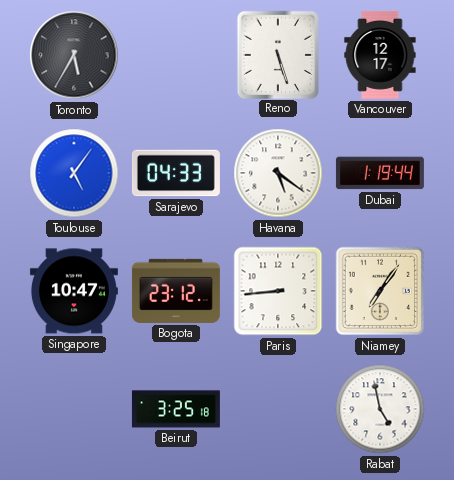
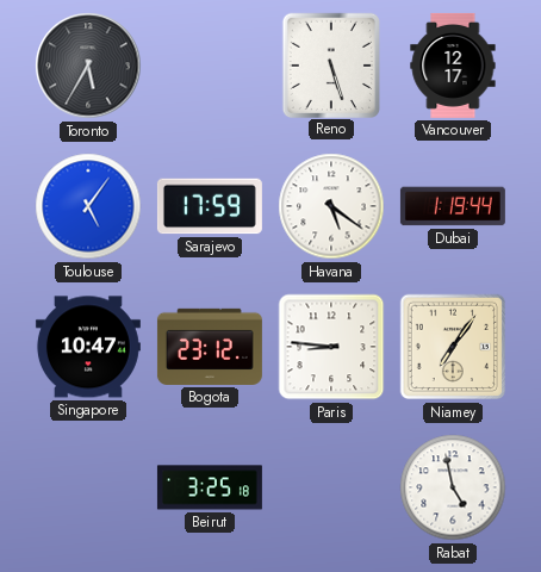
Sarajevo: 04:33 -> 17:59 (210, 206)
Paris: 8:44 -> 8:46 (331, 347)
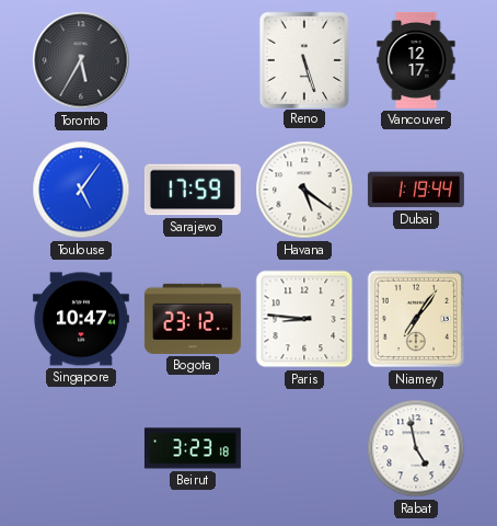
Beirut: 3:25 -> 3:23 (193, 448)
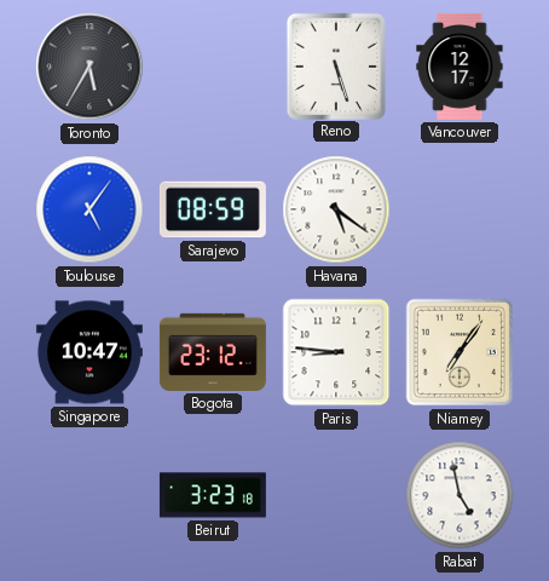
Sarajevo: 17:59 -> 08:59 (213, 209)
Dubai: 1:19 -> none (416, 190)
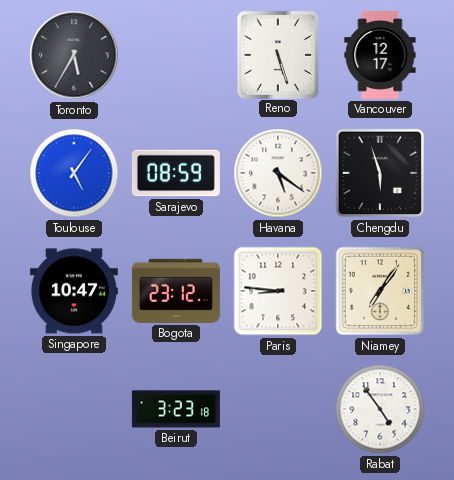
Chengdu: none -> 5:57 (380, 173)
Rabat: 4:58 -> 4:54 (380, 409)
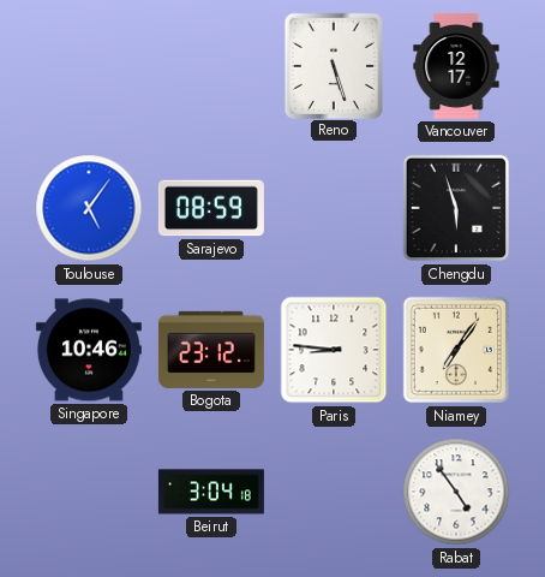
Toronto: 5:35 -> none (74, 55)
Havana: 5:21 -> none (278, 173)
Singapore: 10:47 -> 10:46 (89, 350)
Beirut: 3:23 -> 3:04 (211, 492)
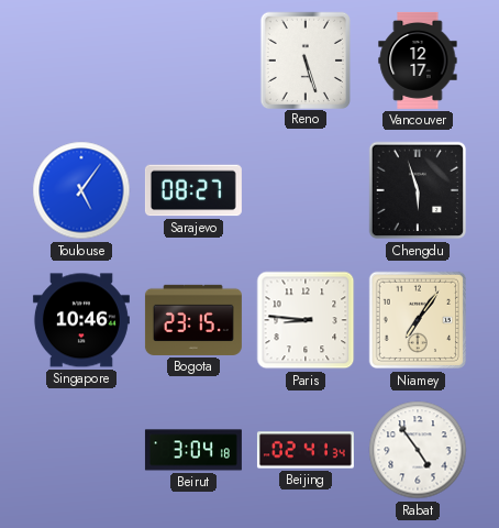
Sarajevo: 08:59 -> 08:27 (193, 190)
Bogota: 23:12 -> 23:15 (193, 320)
Beijing: none -> 02:41 (306, 450)
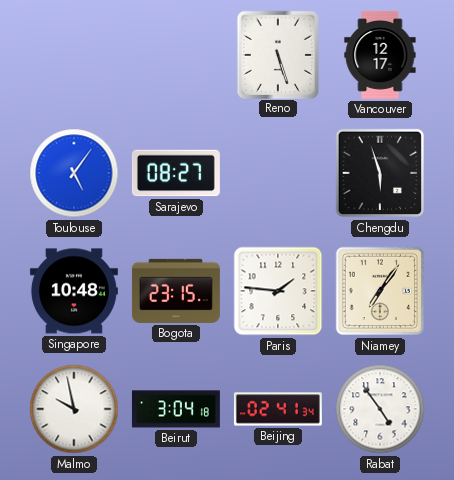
Singapore: 10:46 -> 10:48 (74, 291)
Paris: 8:46 -> 1:46 (278, 291)
Malmo: none -> 9:58 (74, 409)
